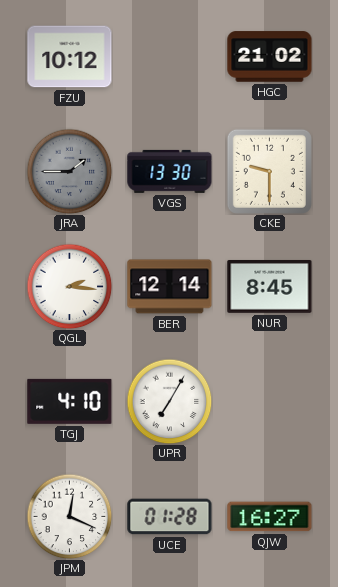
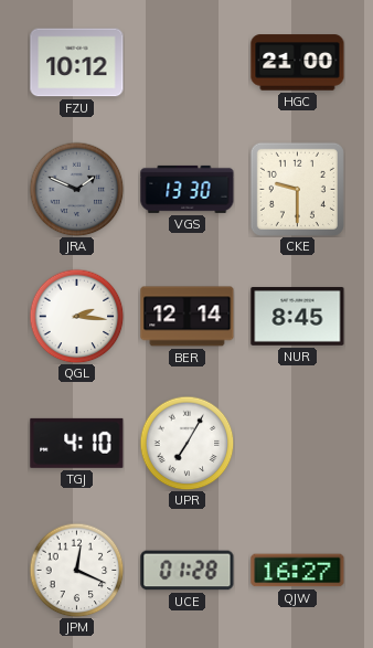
HGC: 21:02 -> 21:00 (298, 63)
JRA: 1:45 -> 1:49 (76, 189)
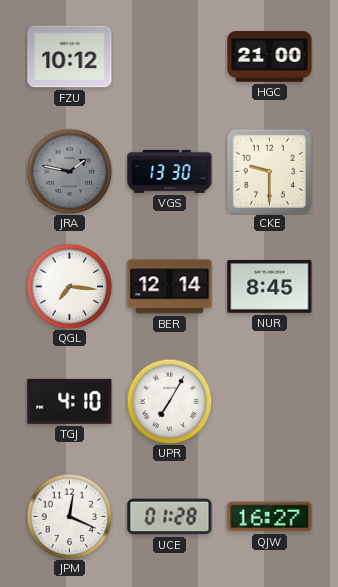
JRA: 1:49 -> 1:47 (69, 171)
QGL: 2:16 -> 7:16 (69, 286)
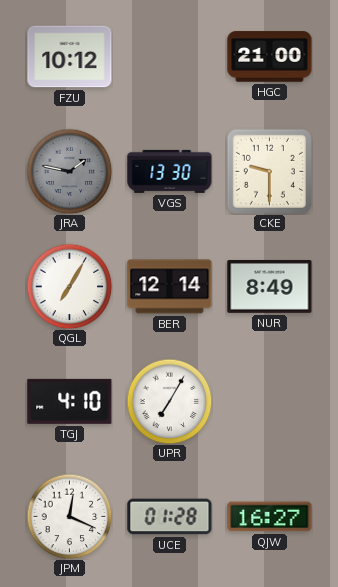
QGL: 7:16 -> 7:05 (69, 286)
NUR: 8:45 -> 8:49 (270, 286)
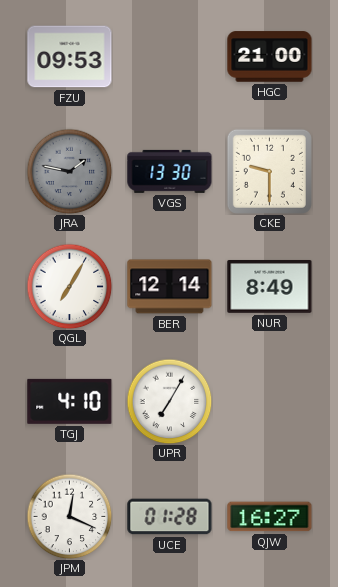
FZU: 10:12 -> 09:53 (70, 57)
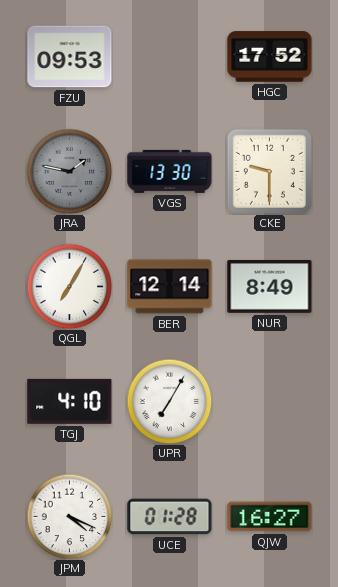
HGC: 21:00 -> 17:52 (270, 57)
JPM: 12:19 -> 4:19 (69, 516)
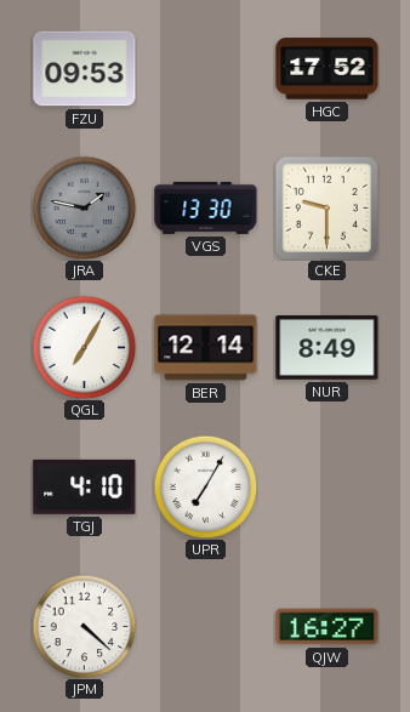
JPM: 4:19 -> 4:22 (84, 626)
UCE: 01:28 -> none (170, 517)
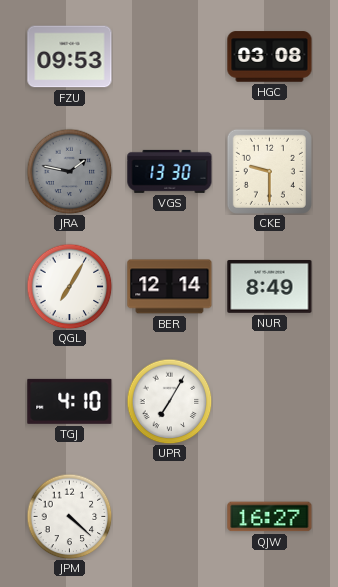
HGC: 17:52 -> 03:08 (270, 57)
